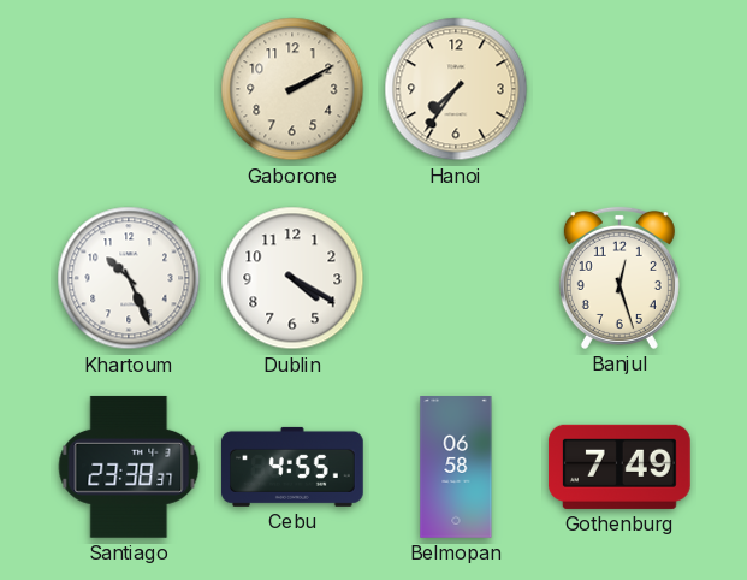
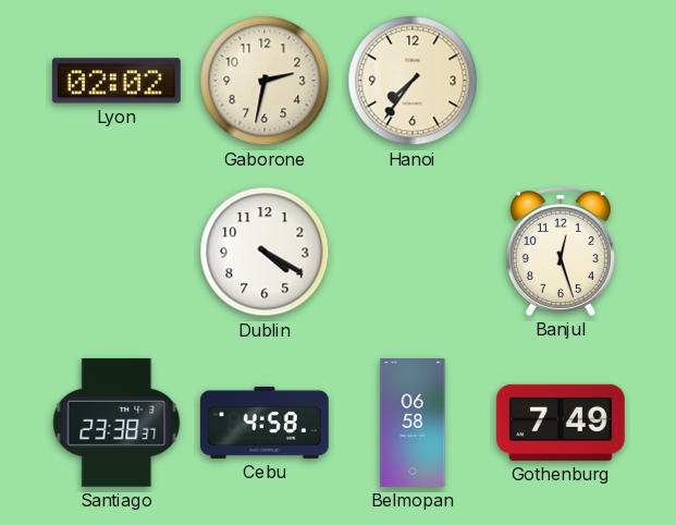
Lyon: none -> 02:02 (116, 81)
Gaborone: 2:10 -> 2:32 (265, 81)
Khartoum: 10:26 -> none (129, 278)
Cebu: 4:55 -> 4:58 (265, 423)
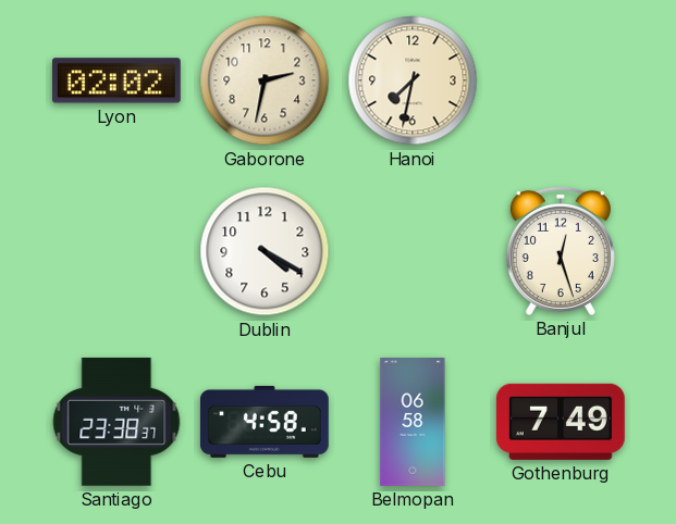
Hanoi: 7:36 -> 7:32 (413, 80)
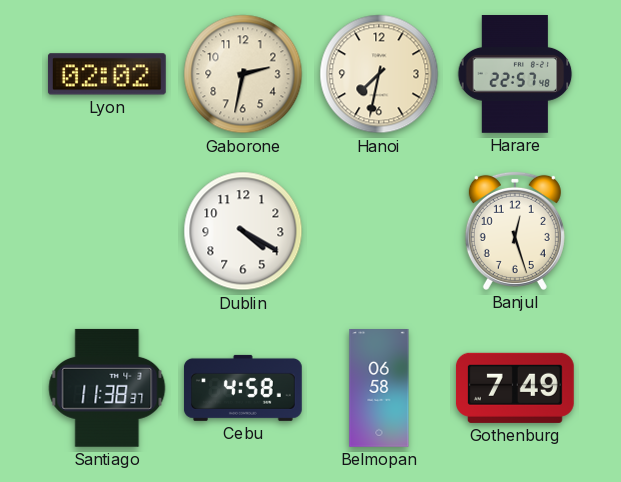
Harare: none -> 22:57 (515, 75)
Santiago: 23:38 -> 11:38 (107, 388)
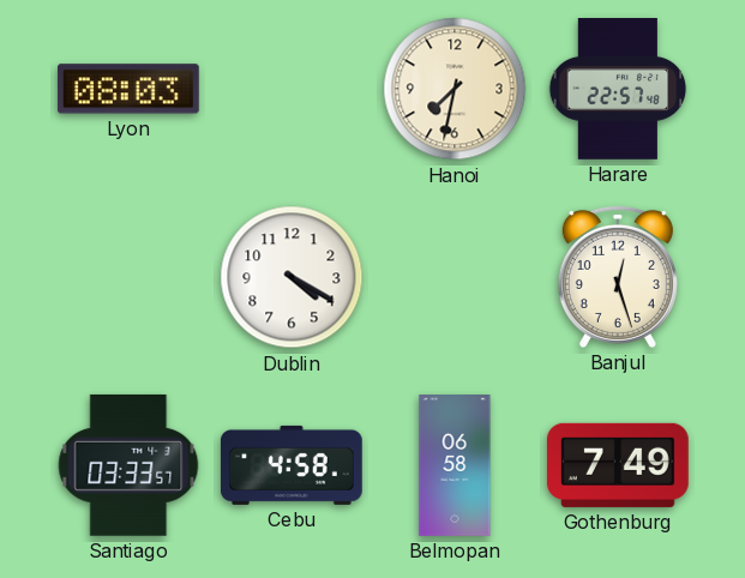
Lyon: 02:02 -> 08:03 (128, 89)
Gaborone: 2:32 -> none (243, 74)
Santiago: 11:38 -> 03:33 (128, 465)
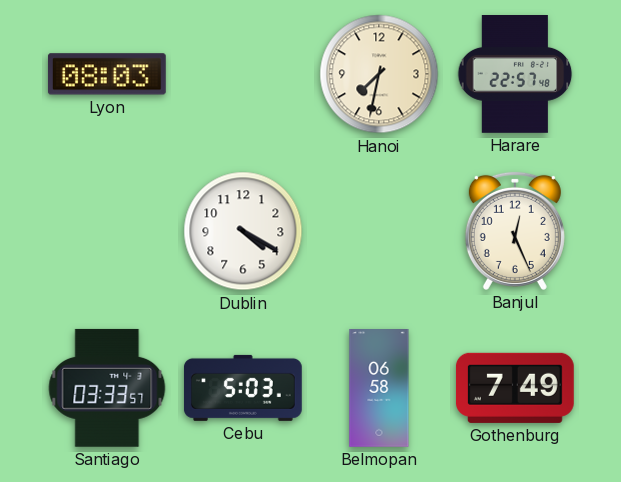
Banjul: 12:27 -> 12:26 (515, 231)
Cebu: 4:58 -> 5:03 (243, 388)
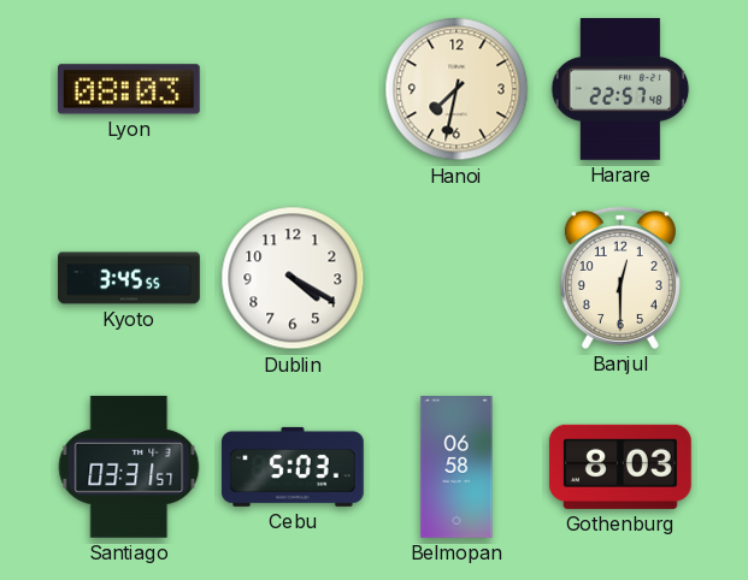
Kyoto: none -> 3:45 (129, 278)
Banjul: 12:26 -> 12:30 (620, 278)
Santiago: 03:33 -> 03:31 (129, 467)
Gothenburg: 7:49 -> 8:03 (620, 467)
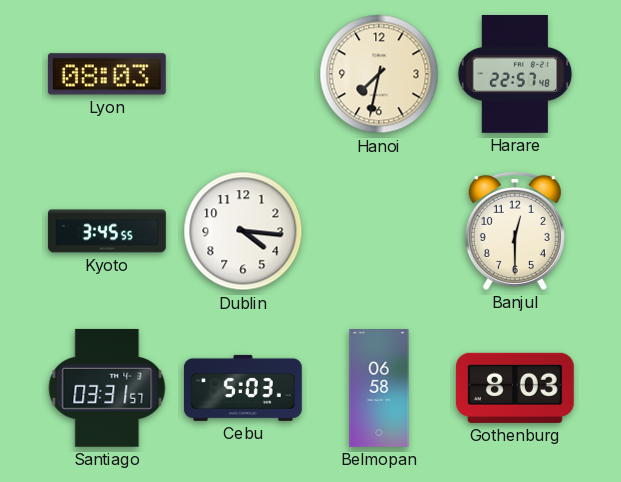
Dublin: 4:20 -> 4:16 (243, 231)
